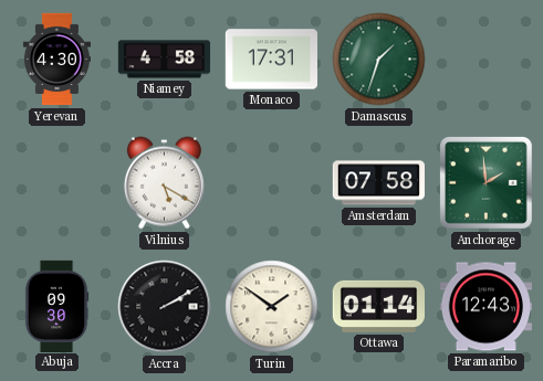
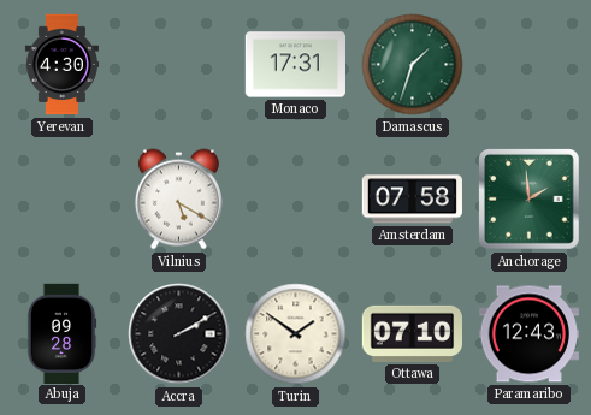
Niamey: 4:58 -> none (165, 60)
Abuja: 09:30 -> 09:28 (61, 333)
Ottawa: 01:14 -> 07:10 (412, 333)
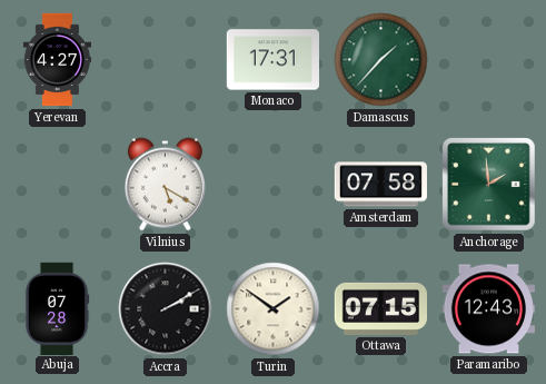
Yerevan: 4:30 -> 4:27 (57, 60)
Damascus: 1:33 -> 1:37 (381, 60)
Abuja: 09:28 -> 07:28 (57, 308)
Ottawa: 07:10 -> 07:15 (380, 308)
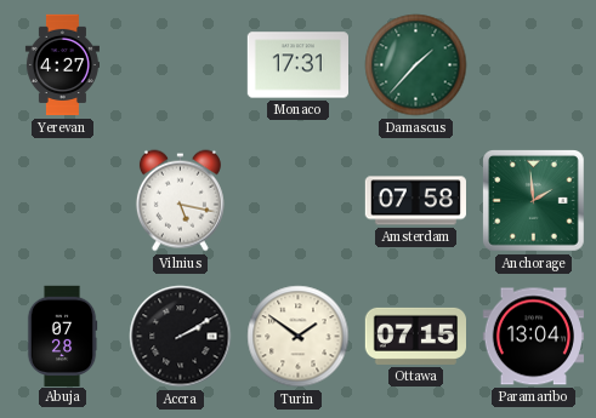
Vilnius: 5:20 -> 5:17 (180, 201)
Paramaribo: 12:43 -> 13:04 (533, 337)
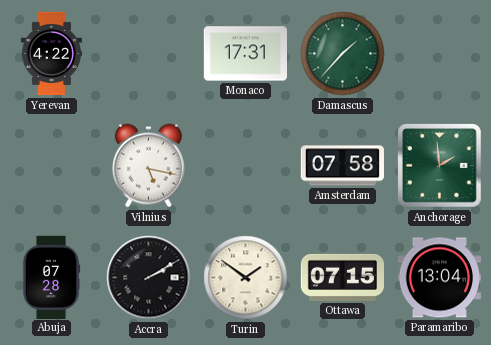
Yerevan: 4:27 -> 4:22 (51, 54)
